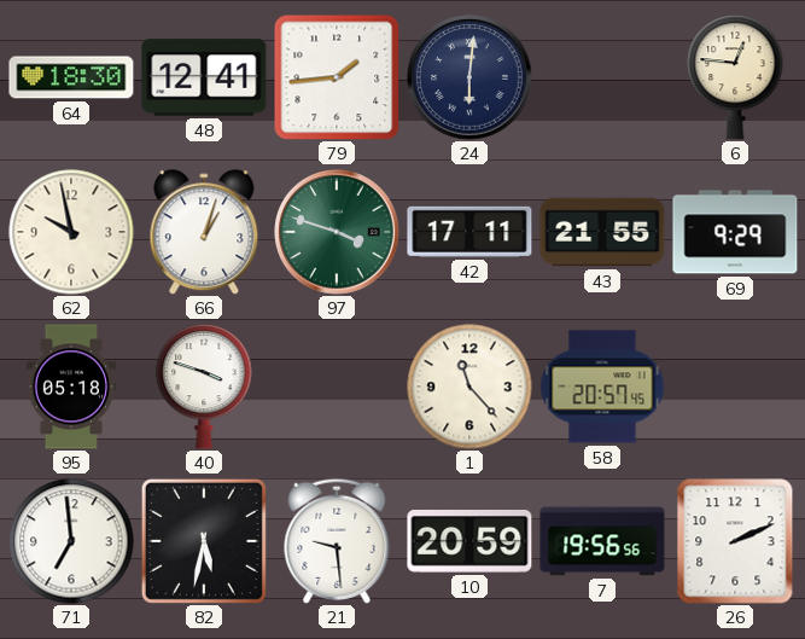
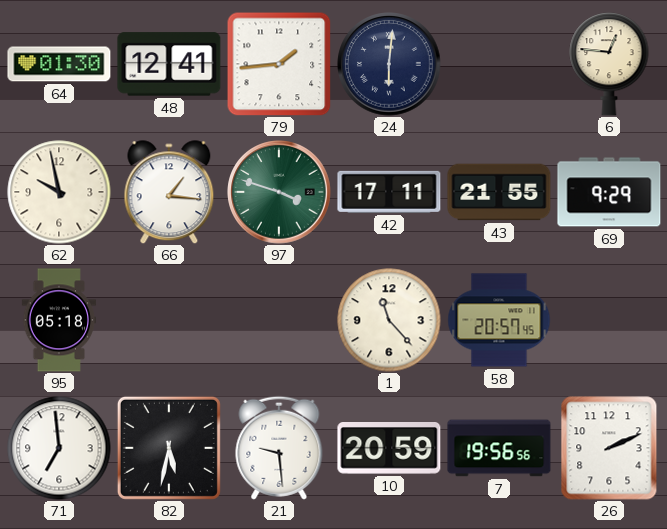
64: 18:30 -> 01:30 (59, 64)
66: 1:03 -> 1:16 (169, 192)
40: 3:48 -> none (204, 387)
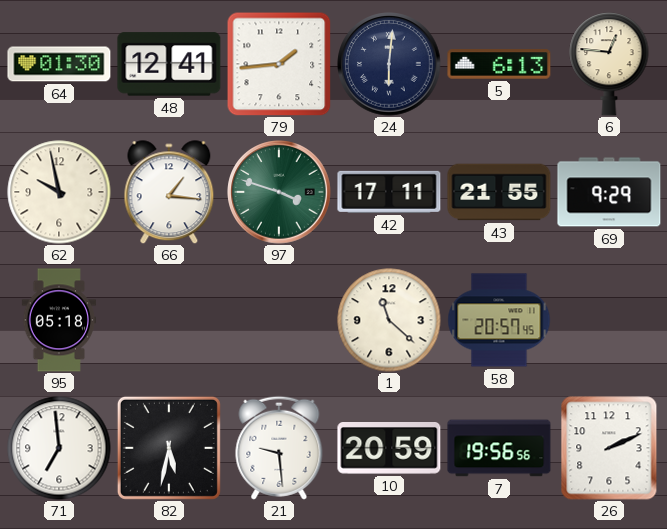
5: none -> 6:13 (499, 64)
1: 11:23 -> 11:22 (389, 320)
